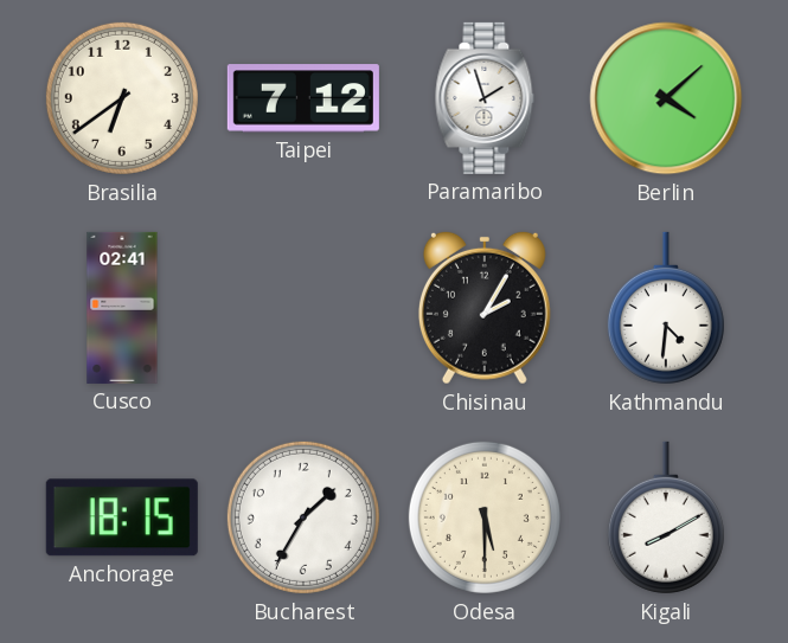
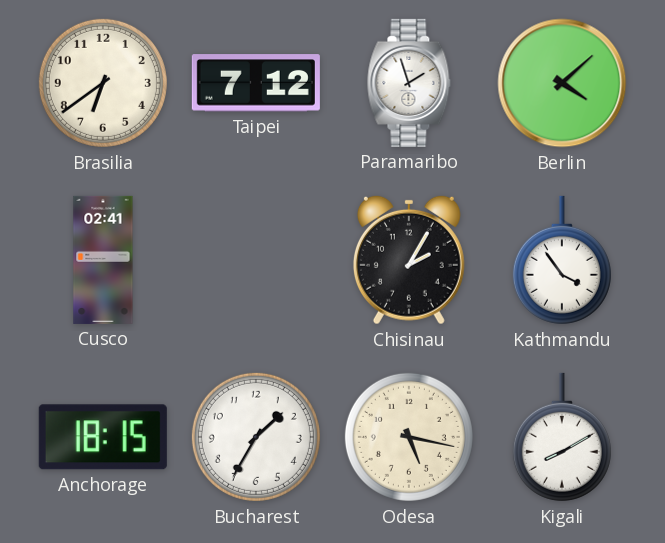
Kathmandu: 4:31 -> 3:54 (562, 260)
Odesa: 5:30 -> 5:17 (409, 437)
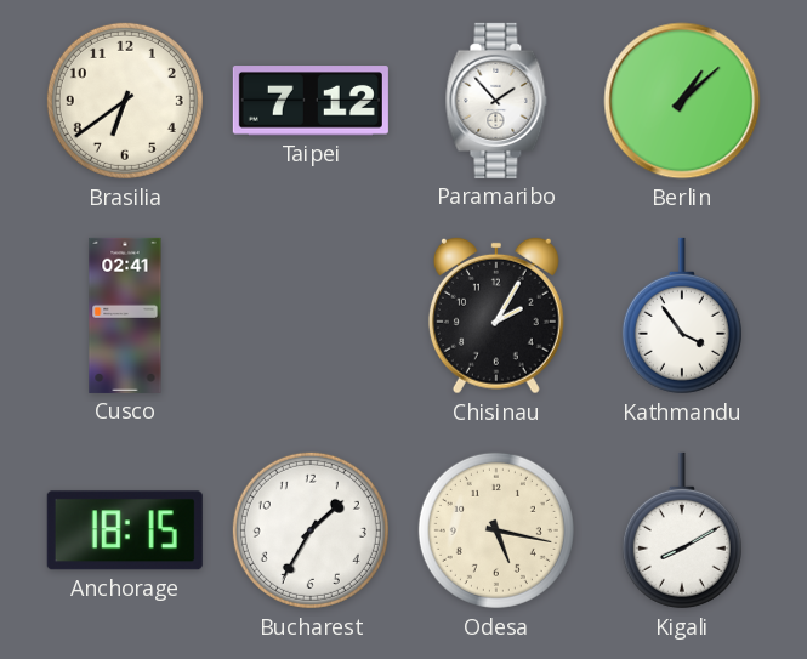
Paramaribo: 1:57 -> 1:53 (496, 101)
Berlin: 4:08 -> 1:08 (682, 101)
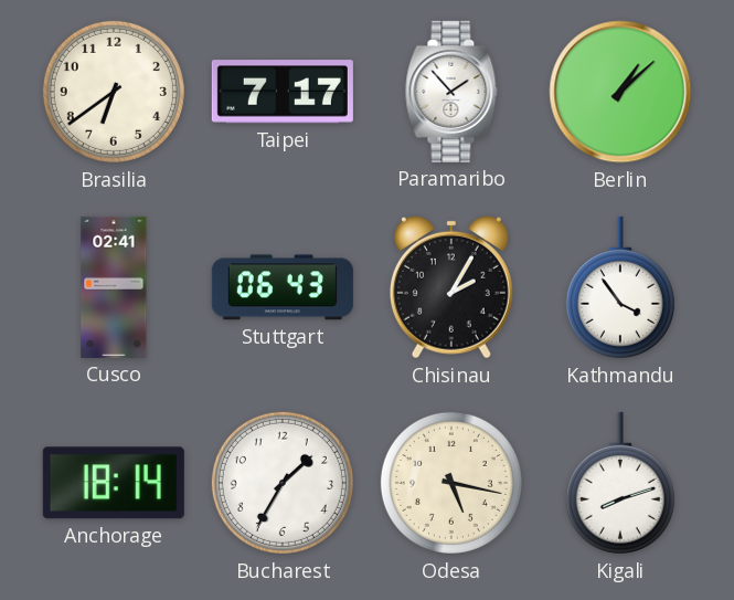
Taipei: 7:12 -> 7:17 (283, 92)
Stuttgart: none -> 06:43 (283, 287)
Anchorage: 18:15 -> 18:14 (114, 483)
Kigali: 8:10 -> 8:12 (620, 483)
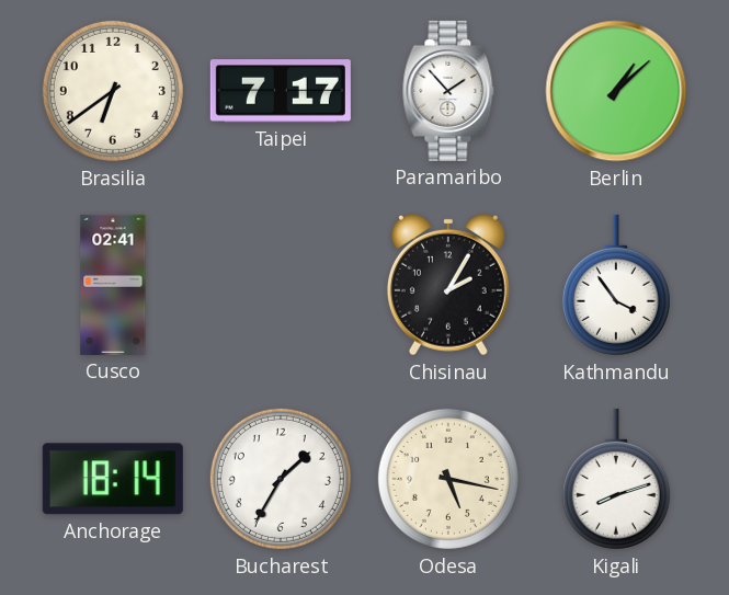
Stuttgart: 06:43 -> none (283, 287)
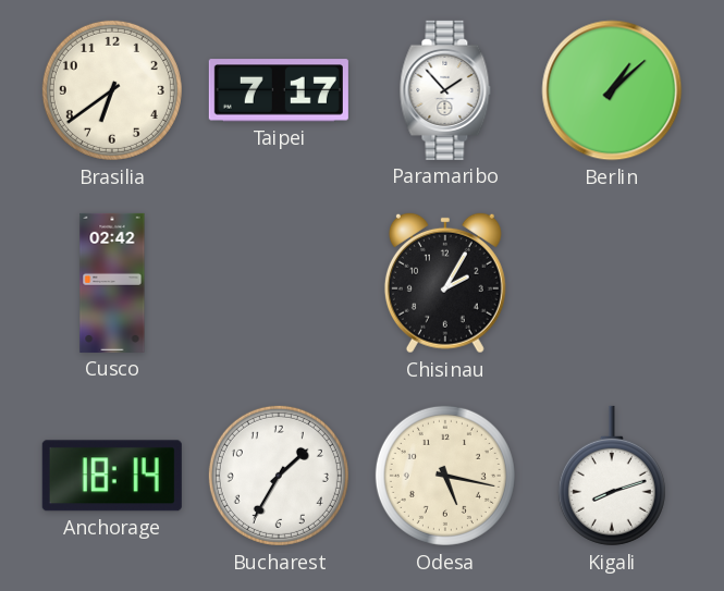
Cusco: 02:41 -> 02:42 (112, 283)
Kathmandu: 3:54 -> none (616, 285)
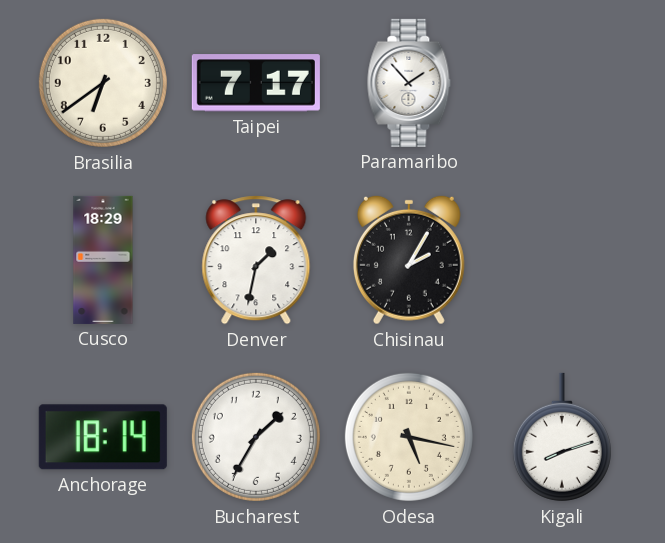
Berlin: 1:08 -> none (612, 90)
Cusco: 02:42 -> 18:29 (103, 260)
Denver: none -> 1:32 (256, 260)
